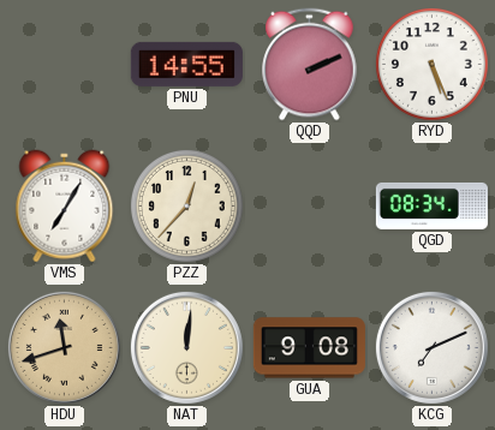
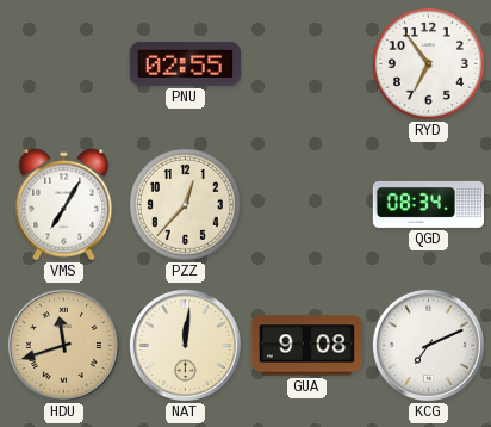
PNU: 14:55 -> 02:55 (185, 63)
QQD: 2:11 -> none (310, 65)
RYD: 5:26 -> 6:54 (428, 63)
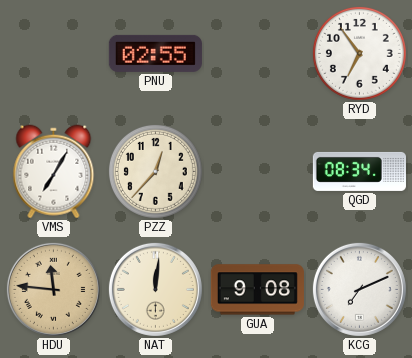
HDU: 11:42 -> 11:46 (53, 289)
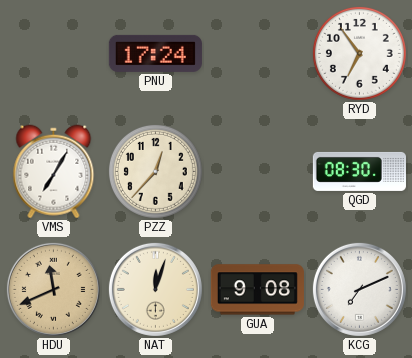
PNU: 02:55 -> 17:24 (155, 53)
QGD: 08:34 -> 08:30 (359, 171)
HDU: 11:46 -> 11:41 (53, 289)
NAT: 12:01 -> 12:03 (155, 289)
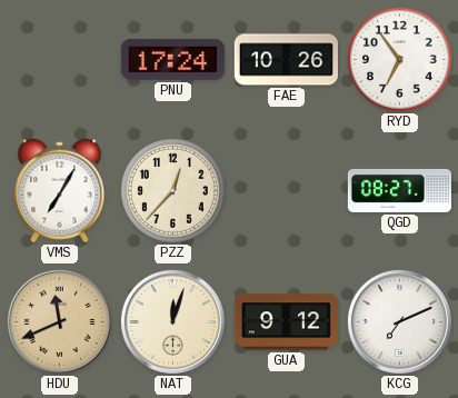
FAE: none -> 10:26 (286, 60)
QGD: 08:30 -> 08:27 (399, 190)
GUA: 9:08 -> 9:12 (286, 322)
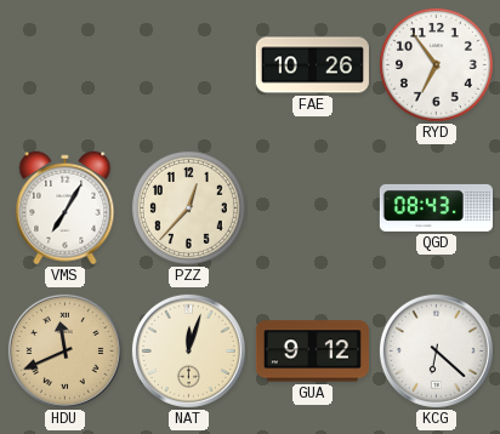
PNU: 17:24 -> none (172, 59)
QGD: 08:27 -> 08:43 (436, 207)
KCG: 7:11 -> 6:22 (436, 350)
